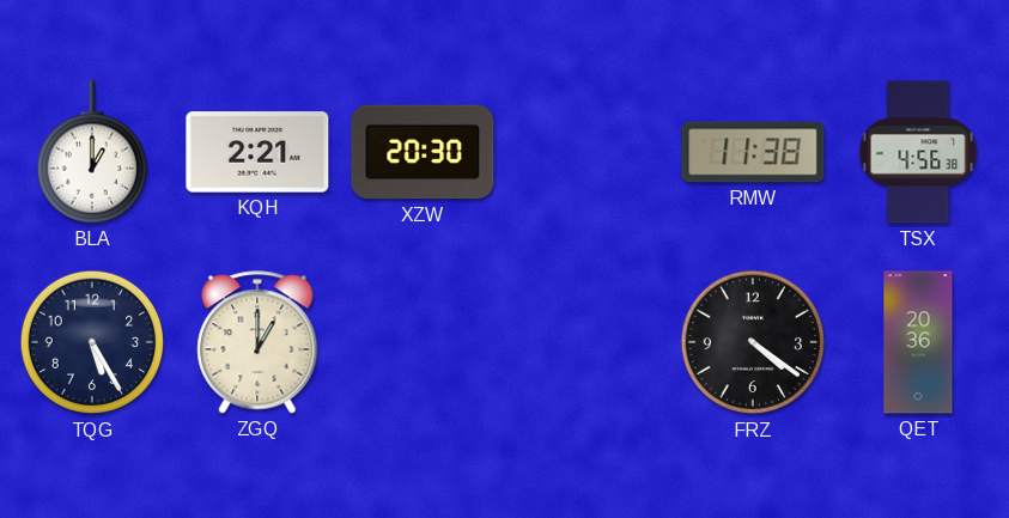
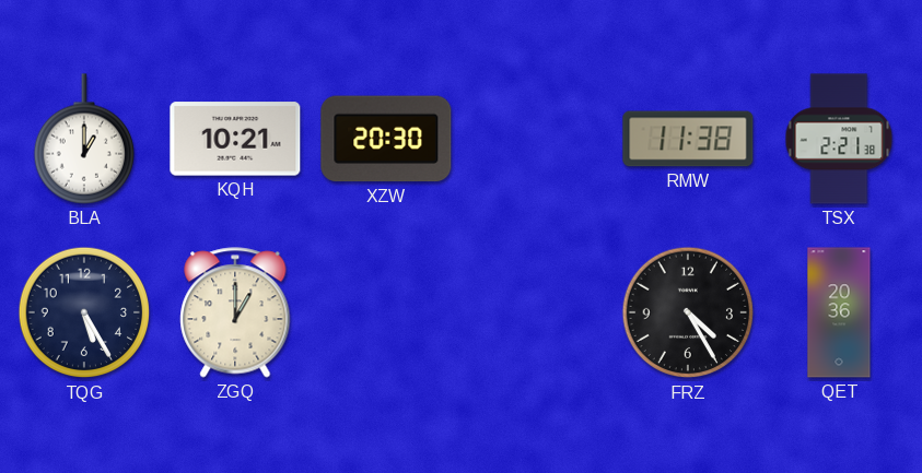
KQH: 2:21 -> 10:21 (235, 139)
TSX: 4:56 -> 2:21 (839, 139)
FRZ: 4:21 -> 4:25 (688, 312)
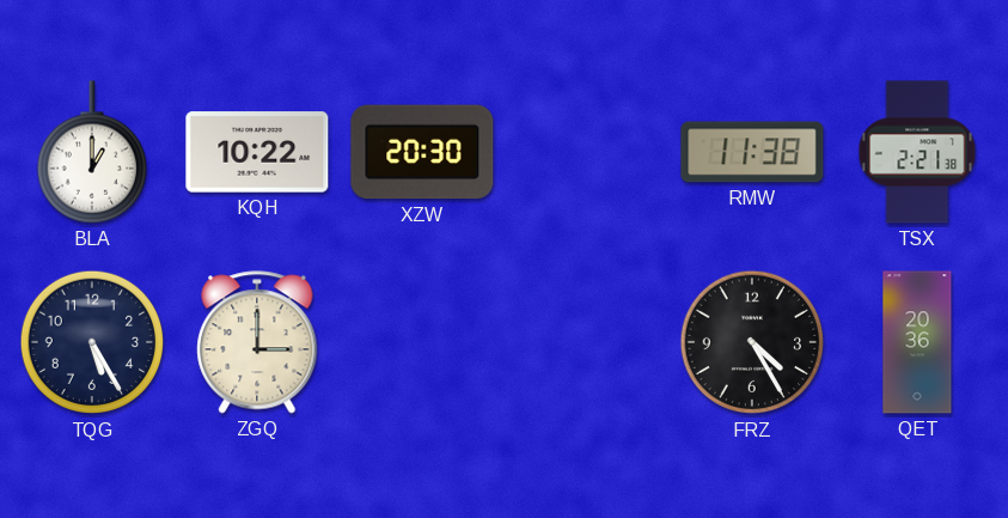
KQH: 10:21 -> 10:22 (257, 152)
ZGQ: 1:00 -> 3:00 (257, 342)
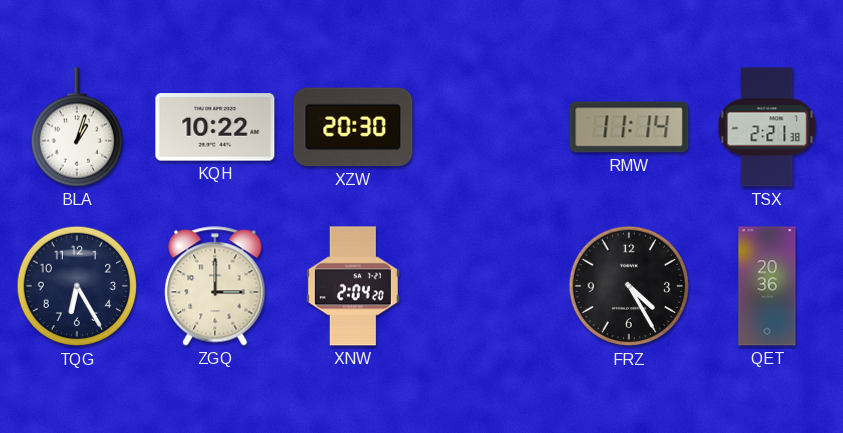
BLA: 1:00 -> 1:03 (76, 127)
RMW: 11:38 -> 11:14 (629, 127)
TQG: 5:25 -> 6:25 (77, 286)
XNW: none -> 2:04 (353, 286)
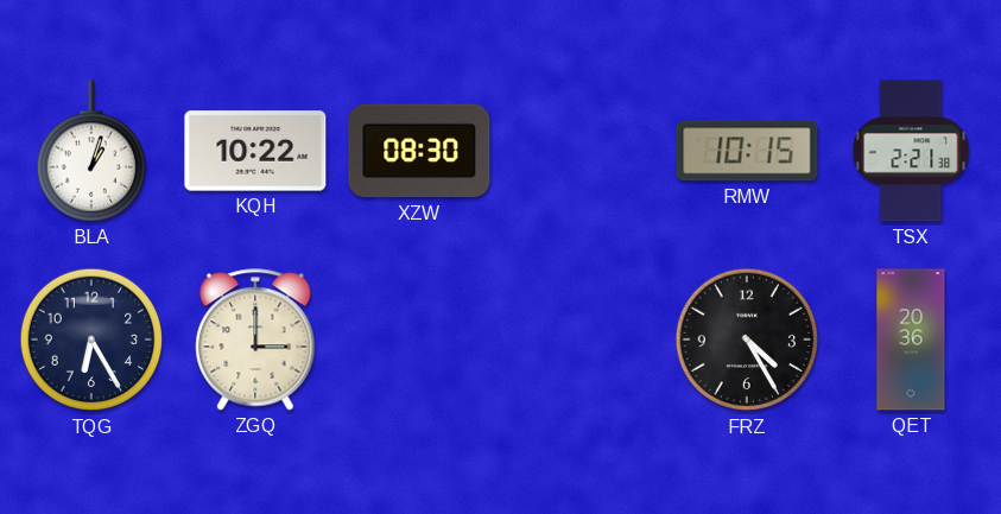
XZW: 20:30 -> 08:30 (419, 151)
RMW: 11:14 -> 10:15 (747, 151)
XNW: 2:04 -> none (353, 286)
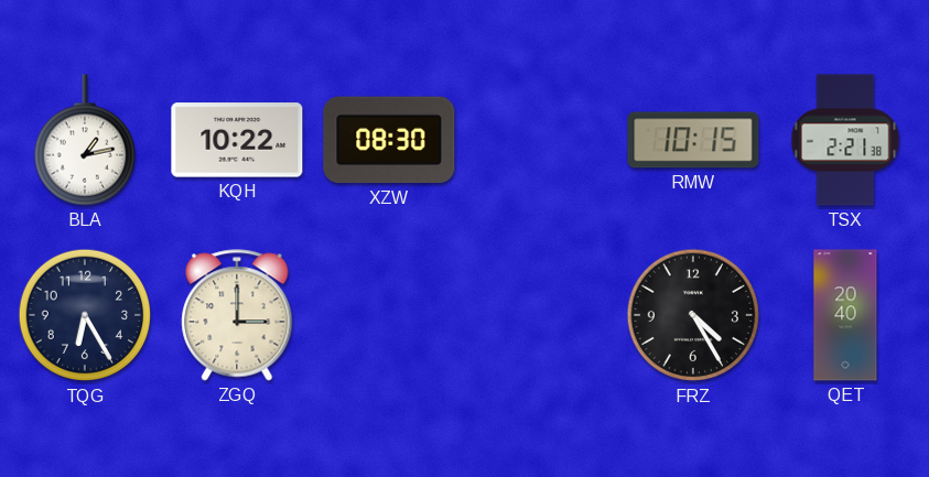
BLA: 1:03 -> 1:13 (84, 140)
QET: 20:36 -> 20:40 (845, 315)
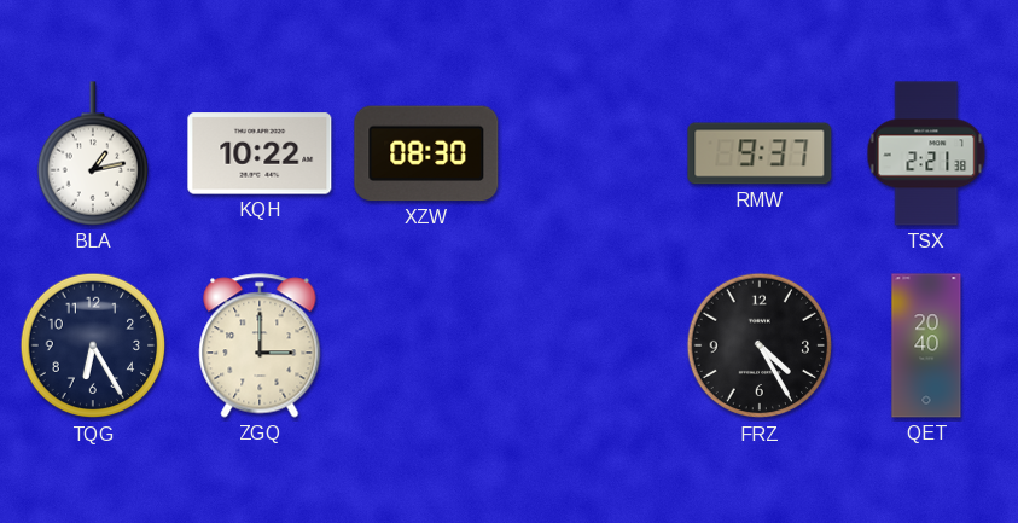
RMW: 10:15 -> 9:37 (760, 153)
